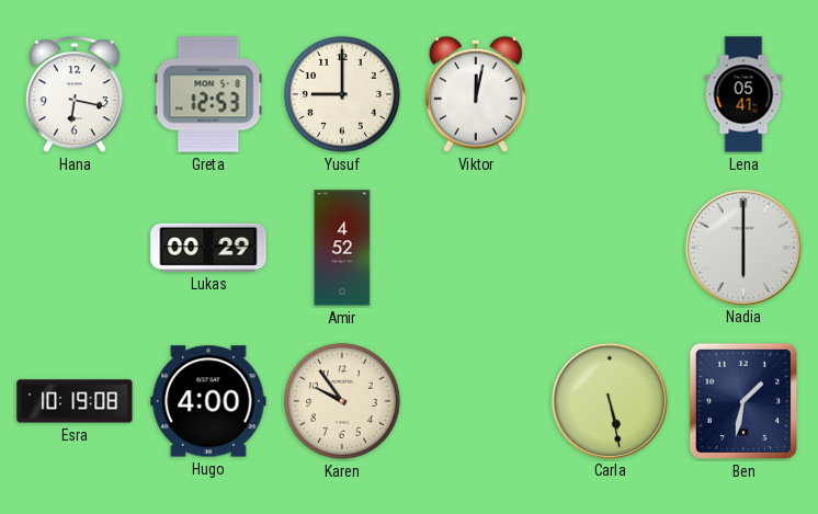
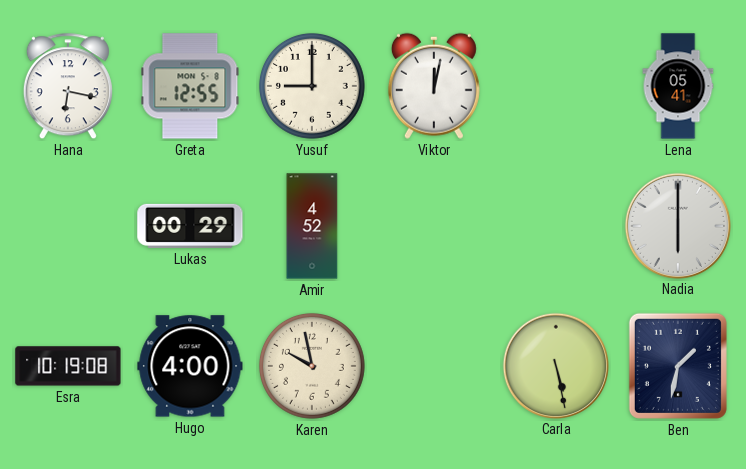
Greta: 12:53 -> 12:55 (190, 86)
Karen: 9:54 -> 9:58 (312, 366)
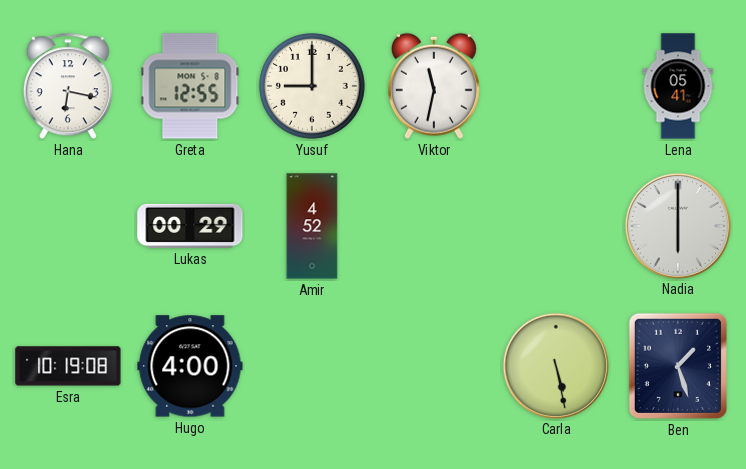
Viktor: 12:02 -> 11:32 (434, 86)
Karen: 9:58 -> none (312, 366)
Ben: 1:32 -> 1:27 (678, 366)
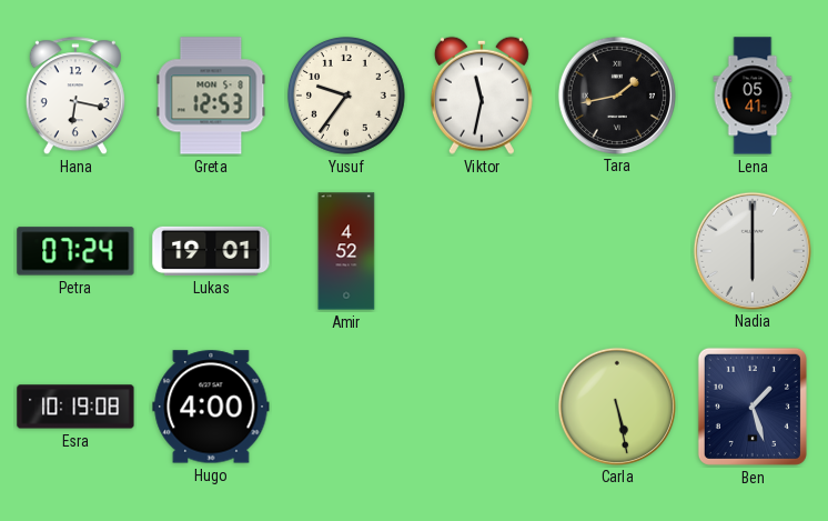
Greta: 12:55 -> 12:53 (211, 96)
Yusuf: 9:00 -> 9:36 (346, 96)
Tara: none -> 1:43 (616, 94)
Petra: none -> 07:24 (75, 251)
Lukas: 00:29 -> 19:01 (211, 251)
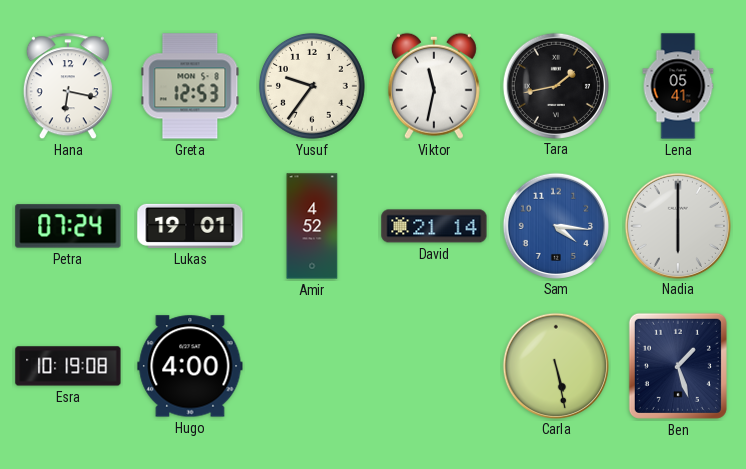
David: none -> 21:14 (434, 226)
Sam: none -> 4:16 (555, 225)
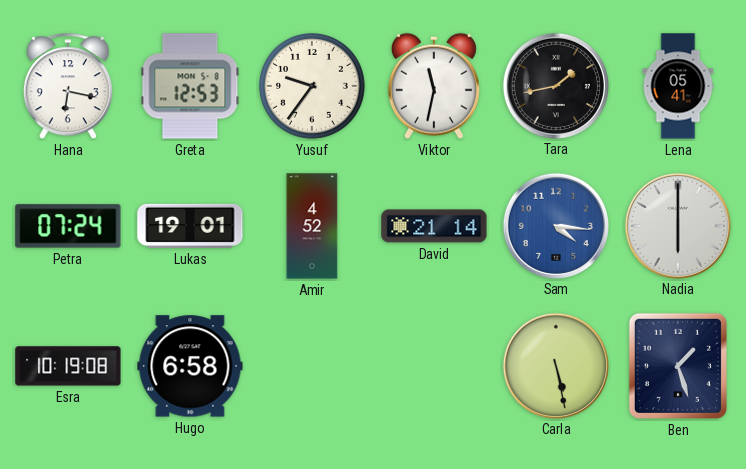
Hugo: 4:00 -> 6:58 (190, 366)
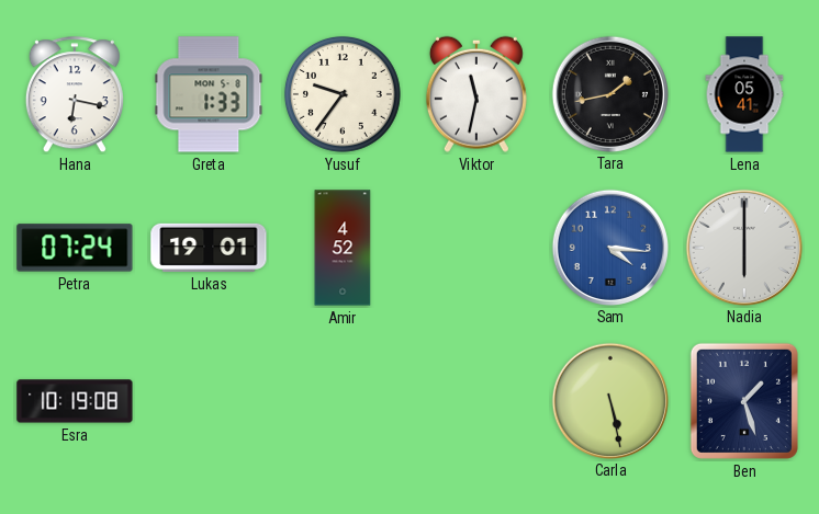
Greta: 12:53 -> 1:33 (209, 94)
David: 21:14 -> none (434, 226)
Hugo: 6:58 -> none (190, 366)
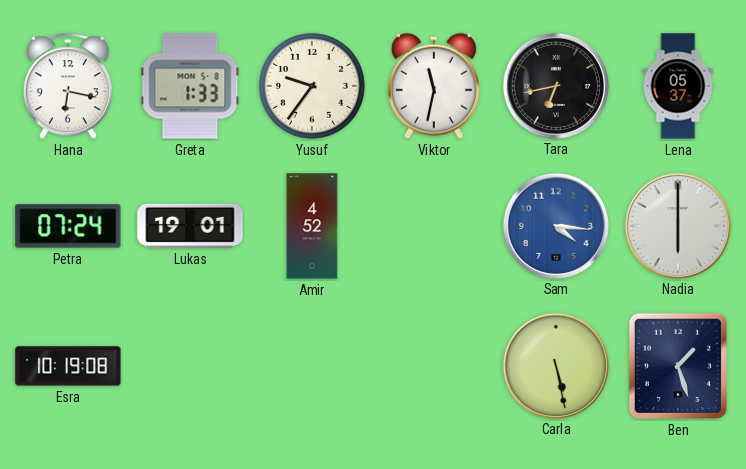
Tara: 1:43 -> 6:43 (555, 85)
Lena: 05:41 -> 05:37 (678, 86)
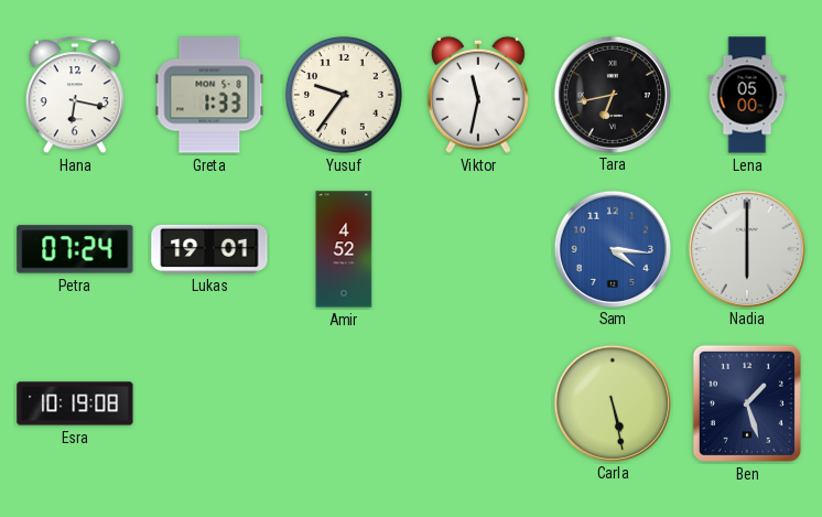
Lena: 05:37 -> 05:00 (747, 95)
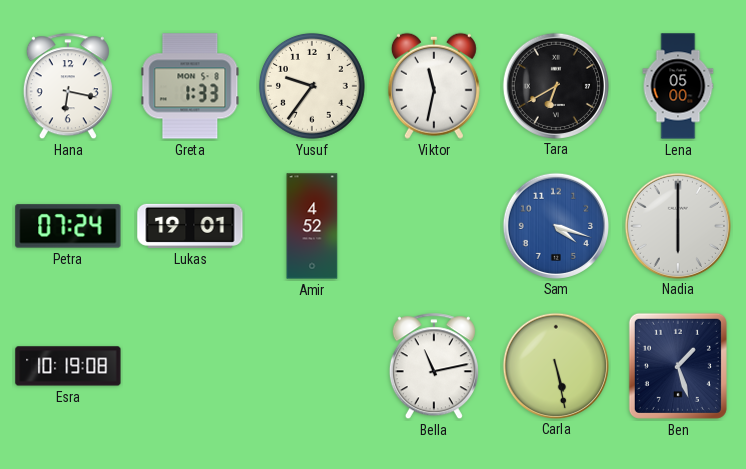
Tara: 6:43 -> 6:40 (555, 85)
Sam: 4:16 -> 4:18 (555, 225)
Bella: none -> 11:13 (434, 367)
